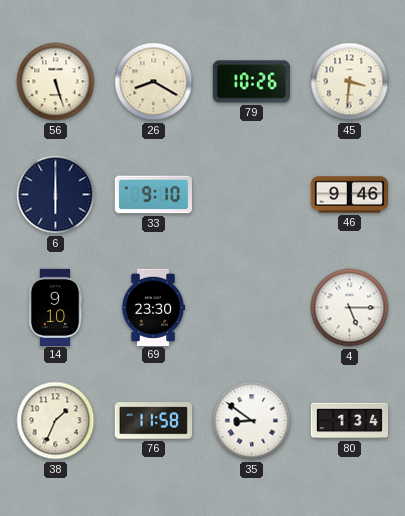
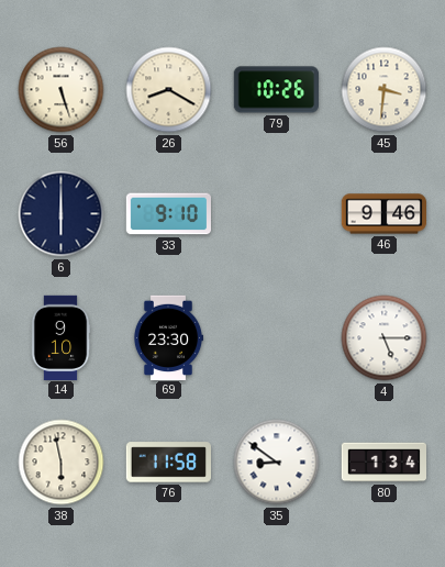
38: 1:34 -> 5:58 (62, 463)
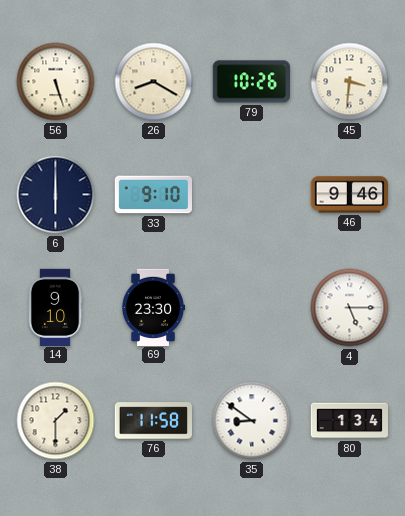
38: 5:58 -> 1:30 (56, 421)
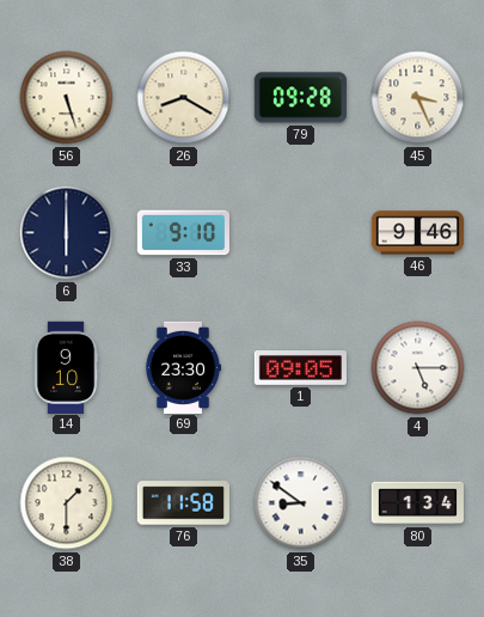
79: 10:26 -> 09:28 (300, 98)
45: 3:31 -> 3:26 (418, 98)
1: none -> 09:05 (300, 368)
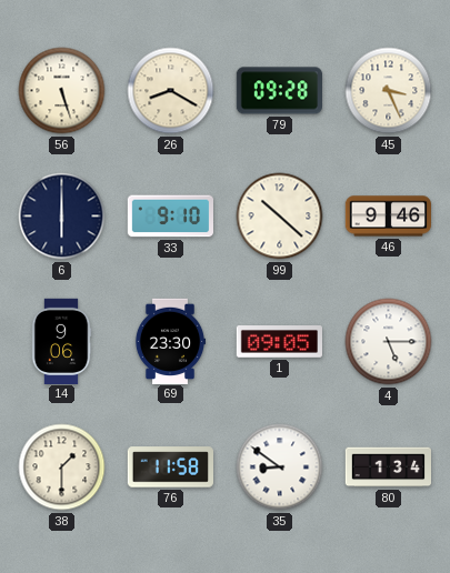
99: none -> 10:22 (280, 217)
14: 9:10 -> 9:06 (61, 341)
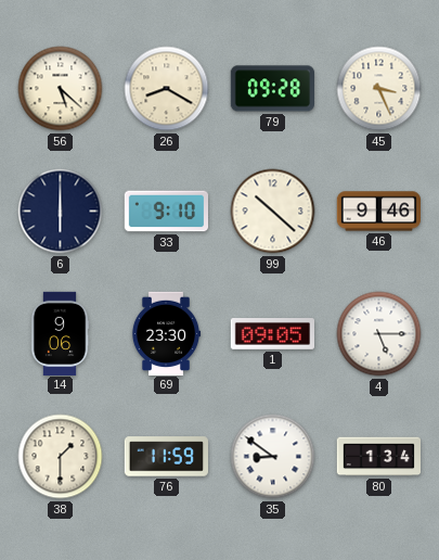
56: 5:27 -> 5:22 (61, 89)
76: 11:58 -> 11:59 (166, 457)
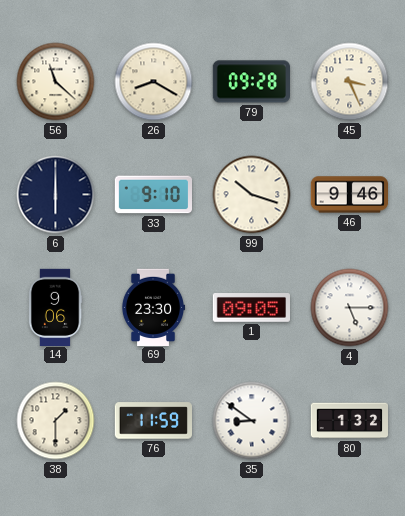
56: 5:22 -> 11:22 (56, 82)
99: 10:22 -> 10:18 (252, 195)
80: 1:34 -> 1:32 (350, 421)
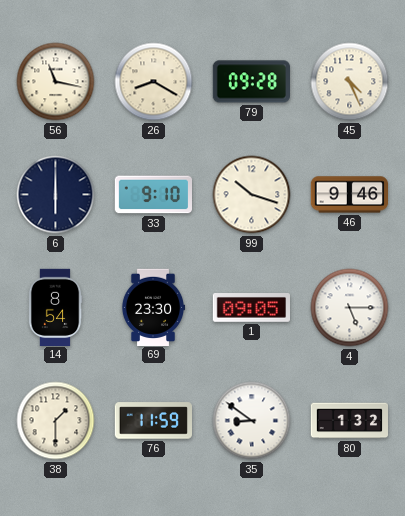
56: 11:22 -> 11:17 (56, 82)
45: 3:26 -> 4:26 (350, 82)
14: 9:06 -> 8:54 (55, 307)
